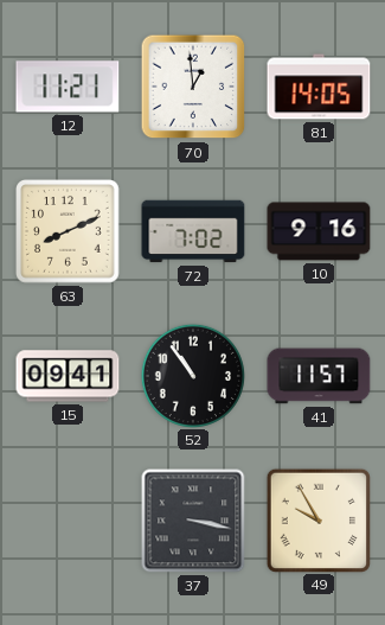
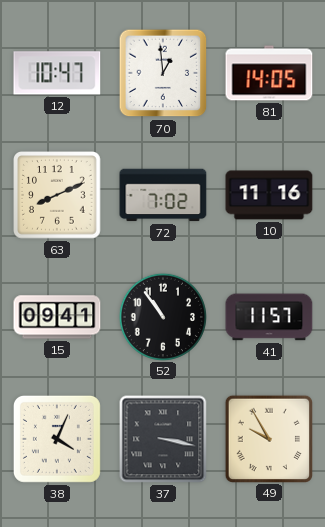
12: 11:21 -> 10:47 (57, 73)
10: 9:16 -> 11:16 (269, 195)
38: none -> 4:04 (57, 439)
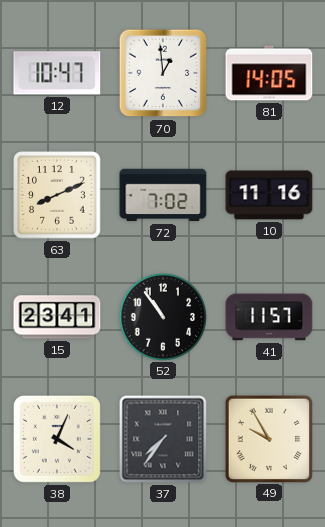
15: 09:41 -> 23:41 (57, 317)
37: 3:17 -> 7:36 (163, 439)
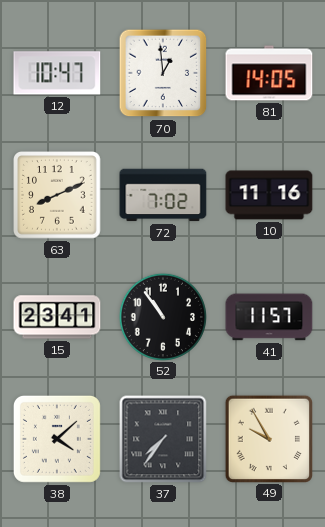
38: 4:04 -> 4:08 (57, 439)
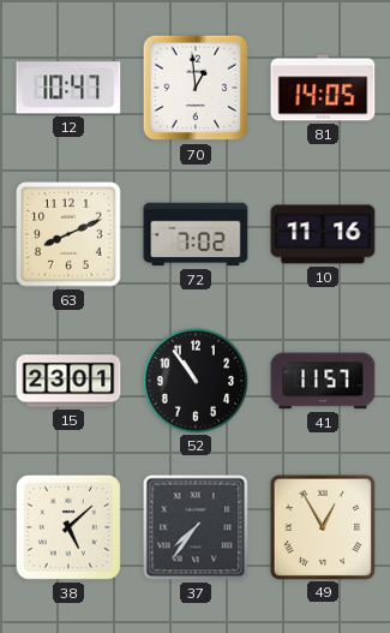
15: 23:41 -> 23:01 (68, 381)
38: 4:08 -> 5:08 (68, 527)
49: 9:55 -> 12:55 (322, 526)
